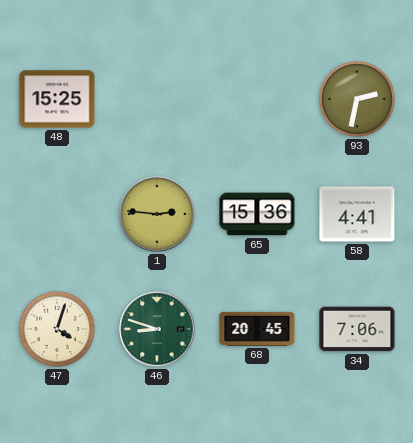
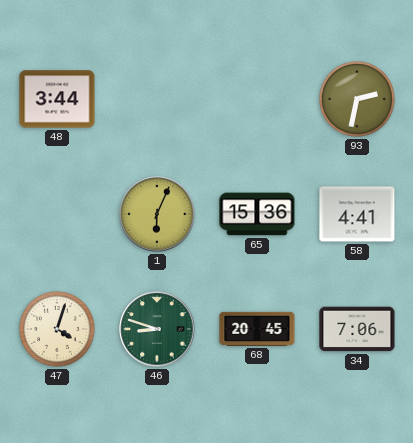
48: 15:25 -> 3:44 (57, 99)
1: 2:46 -> 6:04 (157, 214)
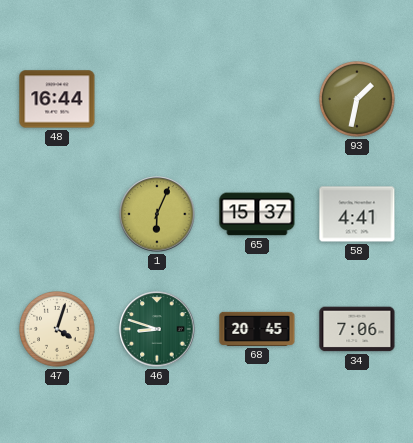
48: 3:44 -> 16:44 (57, 99)
93: 2:32 -> 1:32 (358, 100)
65: 15:36 -> 15:37 (257, 214)
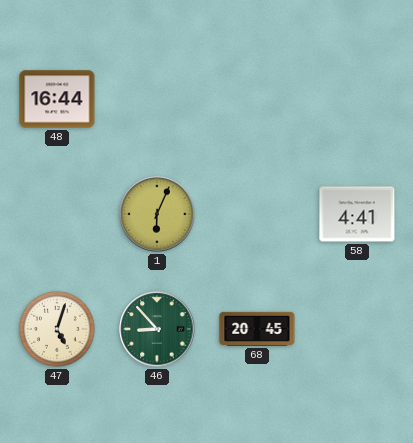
93: 1:32 -> none (358, 100)
65: 15:37 -> none (257, 214)
47: 4:03 -> 5:03 (58, 330)
46: 8:48 -> 8:53 (157, 329)
34: 7:06 -> none (357, 329)
